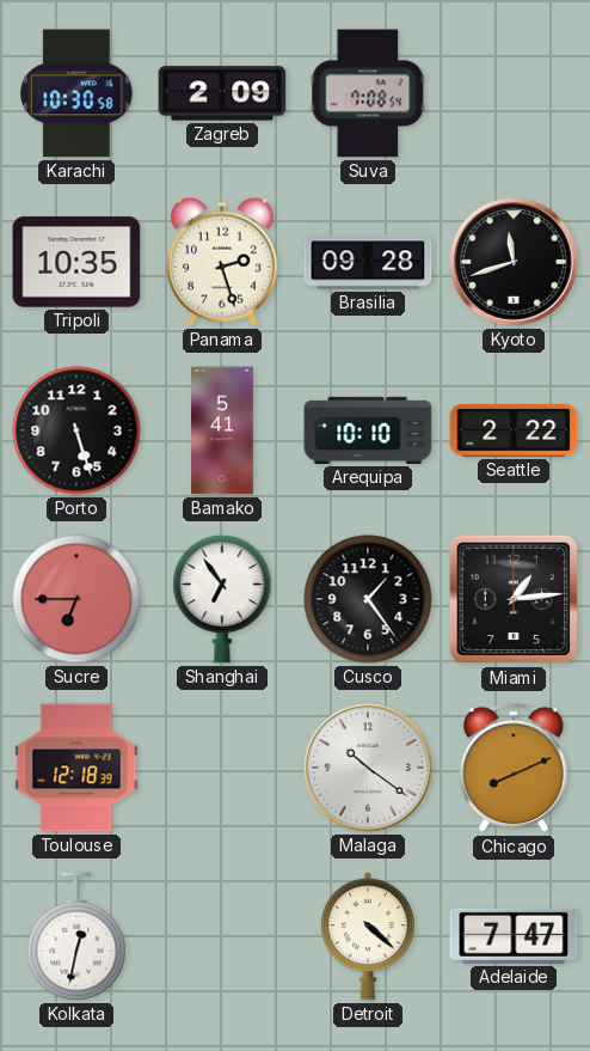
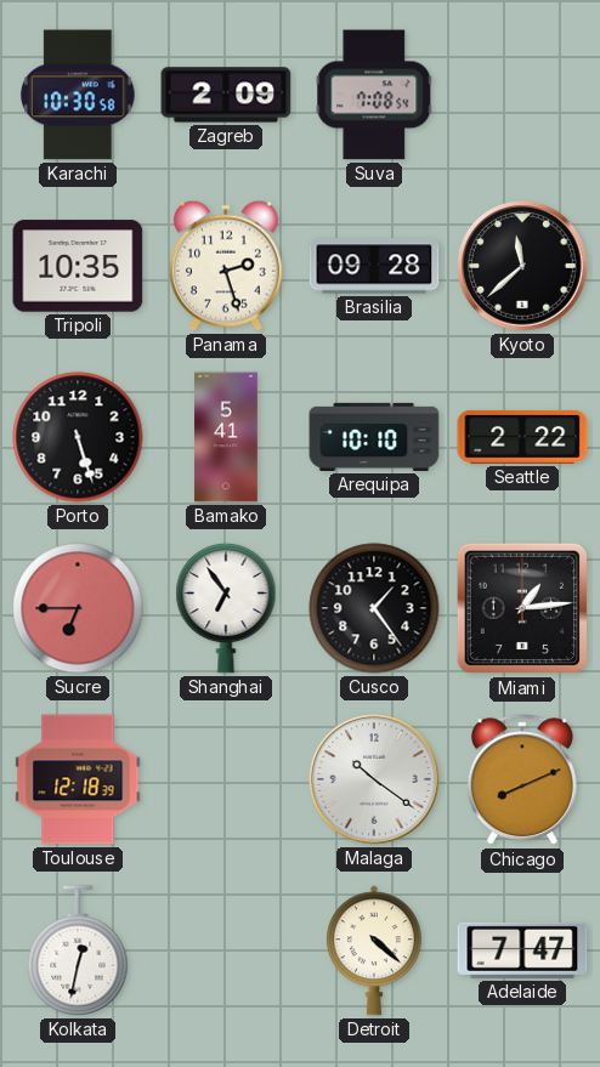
Kyoto: 11:42 -> 11:38 (522, 266)
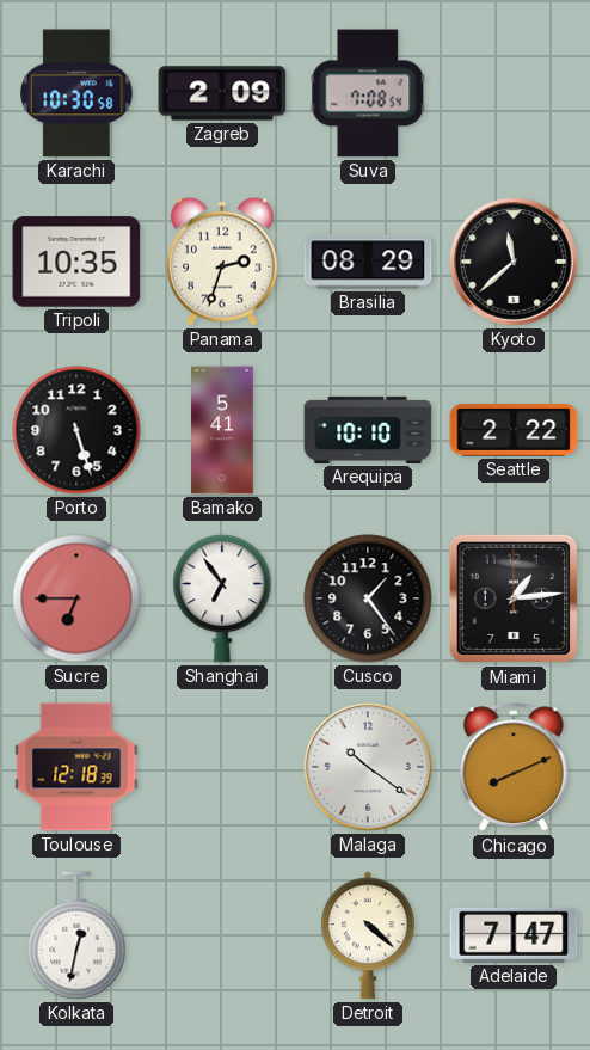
Panama: 2:27 -> 2:33 (223, 262)
Brasilia: 09:28 -> 08:29 (368, 262)
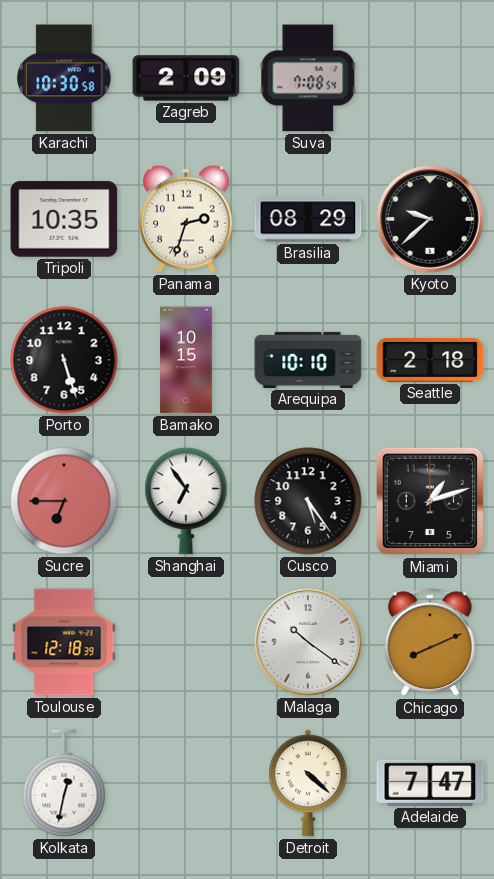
Kyoto: 11:38 -> 9:38 (430, 219)
Bamako: 5:41 -> 10:15 (186, 360)
Seattle: 2:22 -> 2:18 (430, 360)
Cusco: 1:24 -> 5:24 (308, 501)
Miami: 1:14 -> 1:12 (430, 501)
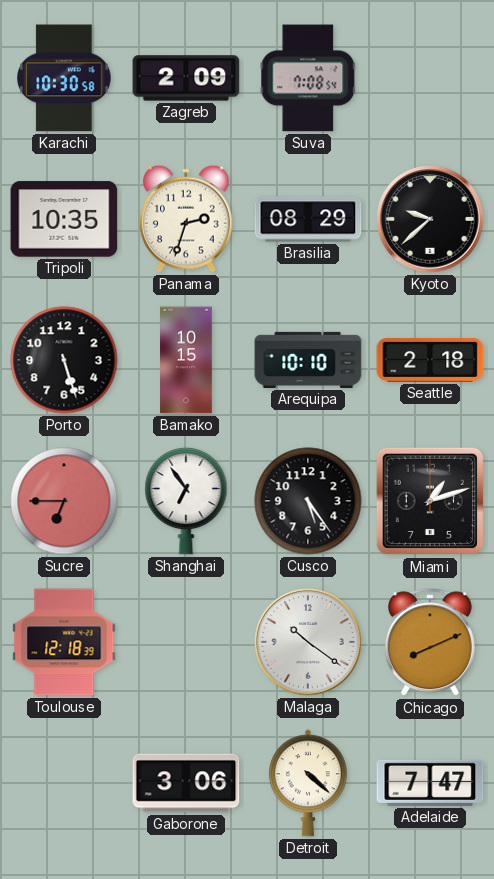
Kolkata: 12:32 -> none (64, 783)
Gaborone: none -> 3:06 (186, 783)
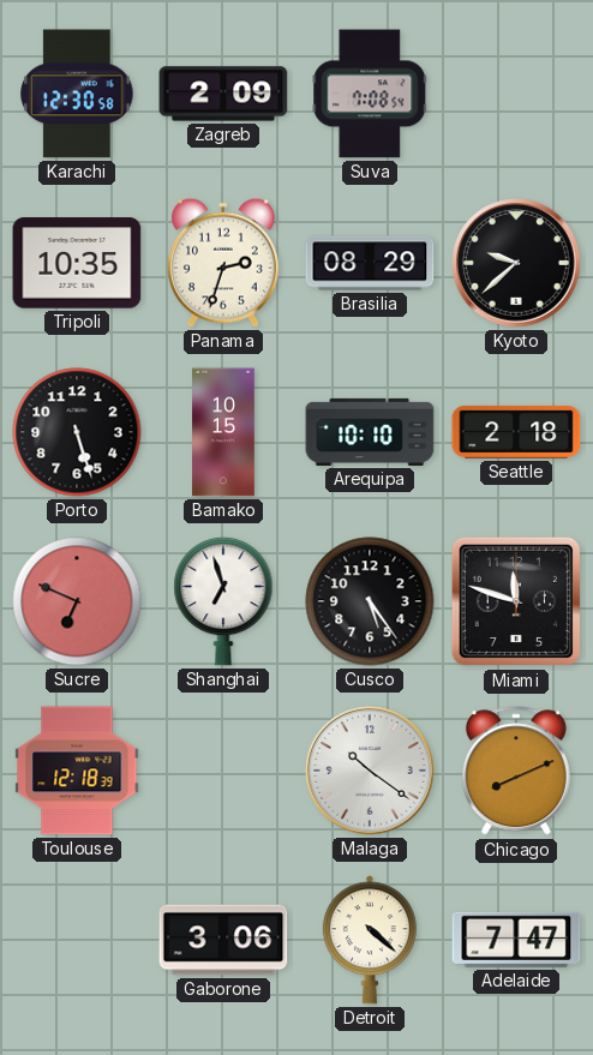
Karachi: 10:30 -> 12:30 (78, 94)
Sucre: 6:45 -> 6:49 (77, 601)
Shanghai: 6:54 -> 6:57 (223, 601)
Miami: 1:12 -> 11:48 (516, 601)
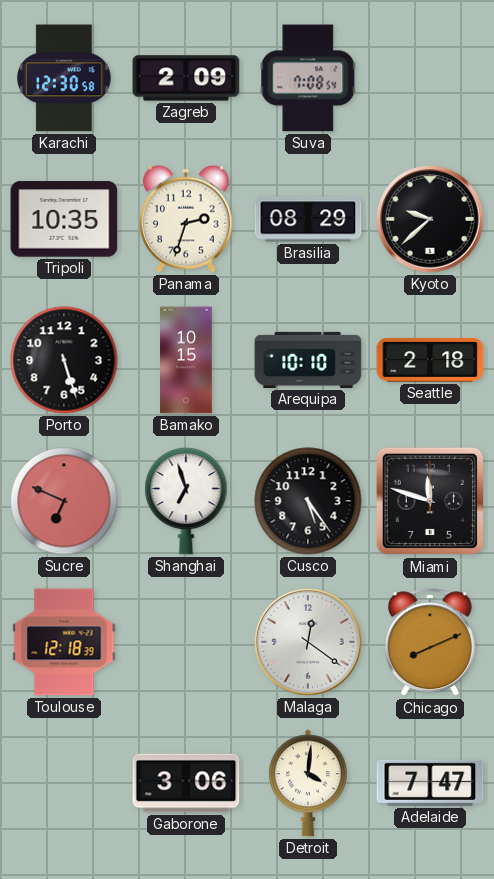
Malaga: 10:21 -> 12:21 (308, 642)
Detroit: 4:22 -> 4:01 (308, 783)
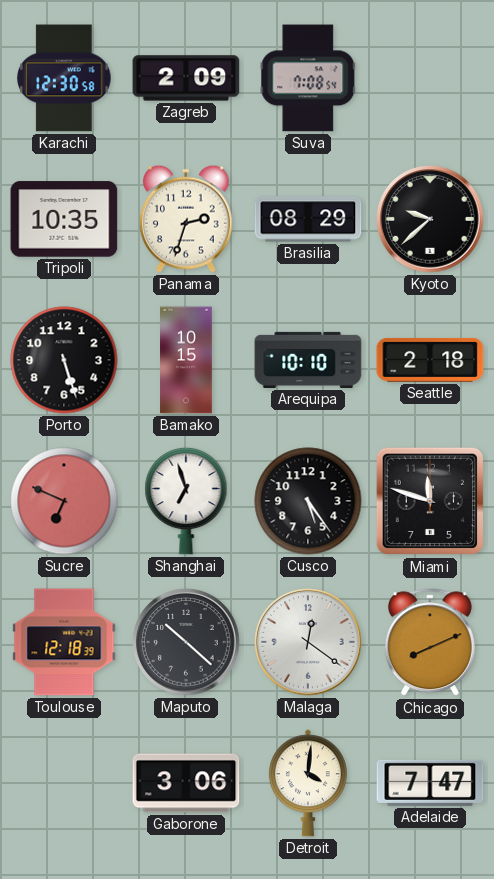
Maputo: none -> 10:22 (186, 642)
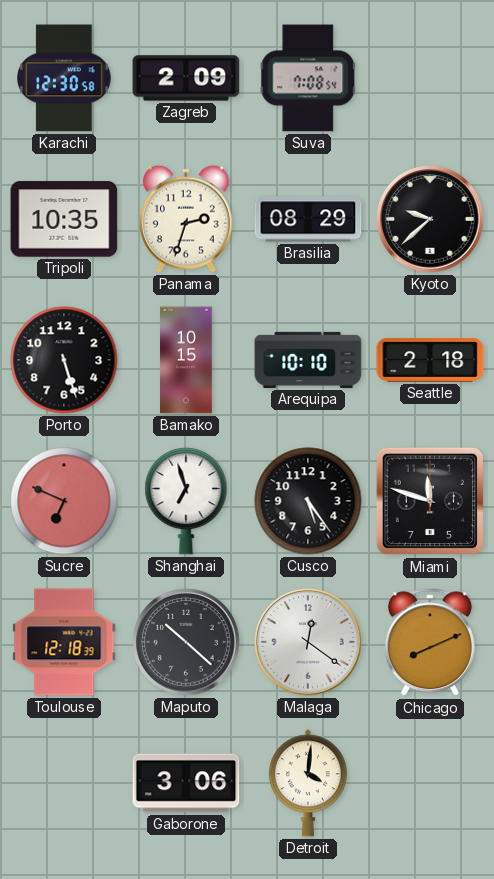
Adelaide: 7:47 -> none (430, 783)
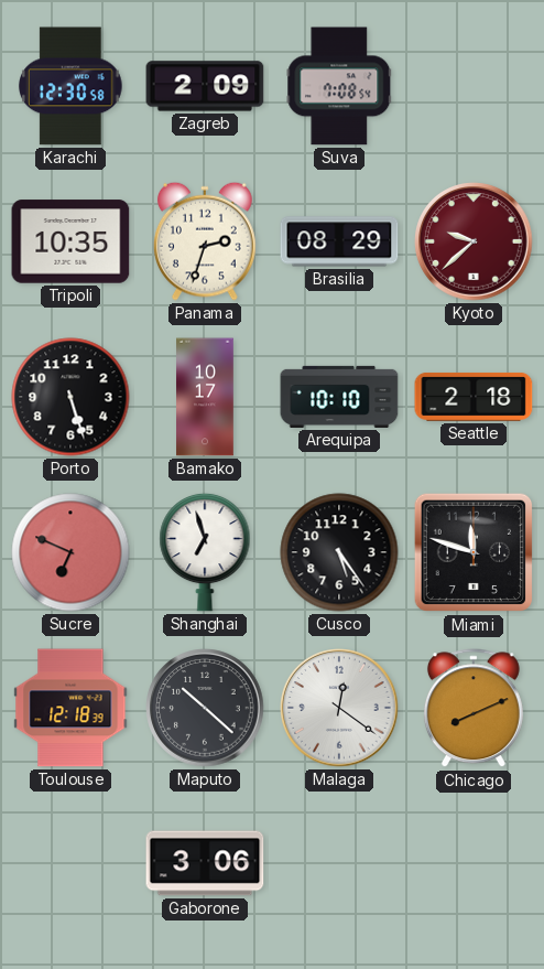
Kyoto dial: black -> burgundy (474, 241)
Bamako: 10:15 -> 10:17 (205, 397)
Detroit: 4:01 -> none (308, 783)
